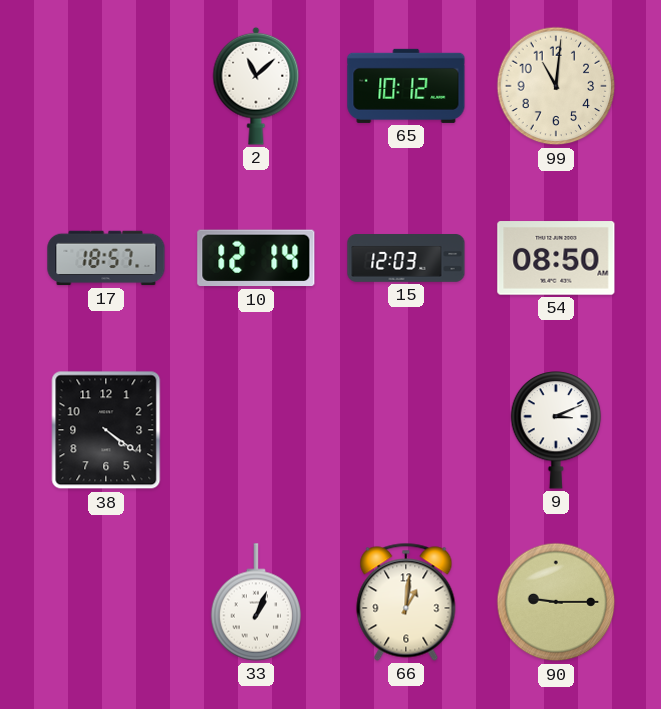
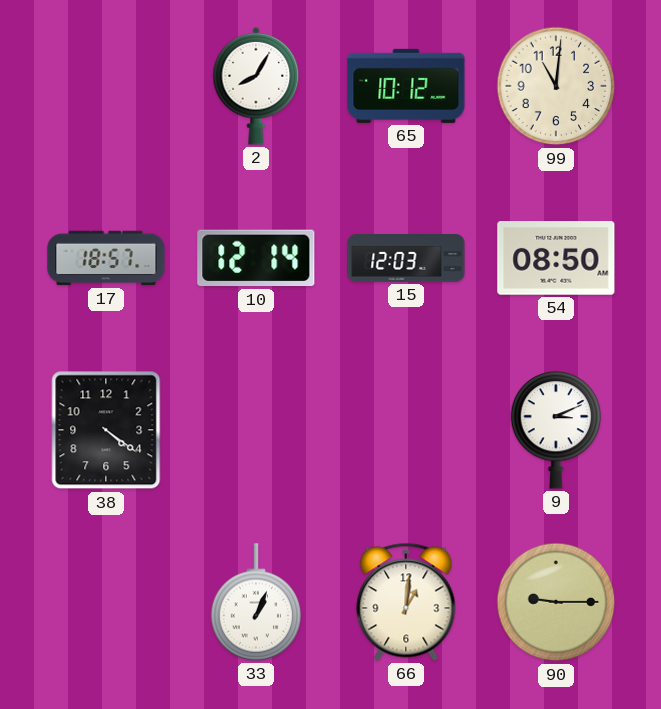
2: 11:08 -> 8:05 (256, 86)
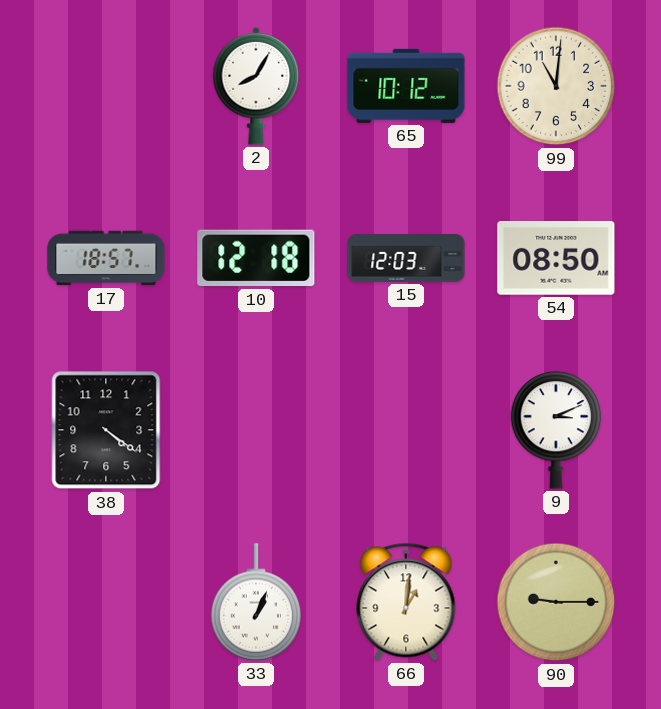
10: 12:14 -> 12:18 (256, 258)
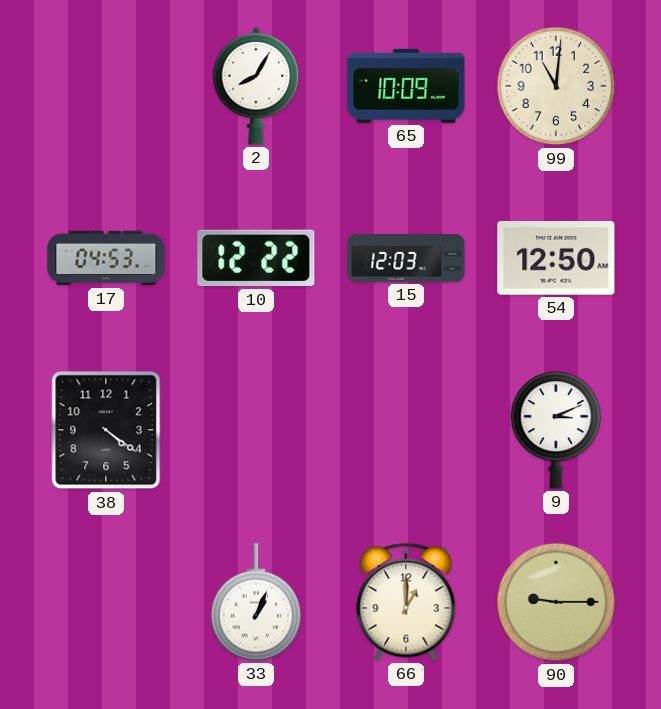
65: 10:12 -> 10:09 (406, 86)
17: 18:57 -> 04:53 (106, 258)
10: 12:18 -> 12:22 (256, 258)
54: 08:50 -> 12:50 (556, 258)
66: 1:01 -> 1:00 (406, 602)
